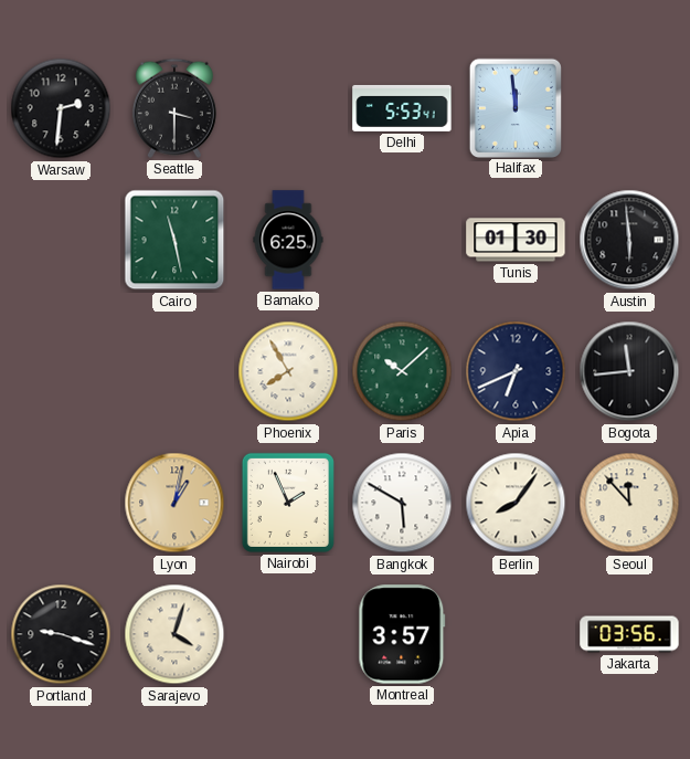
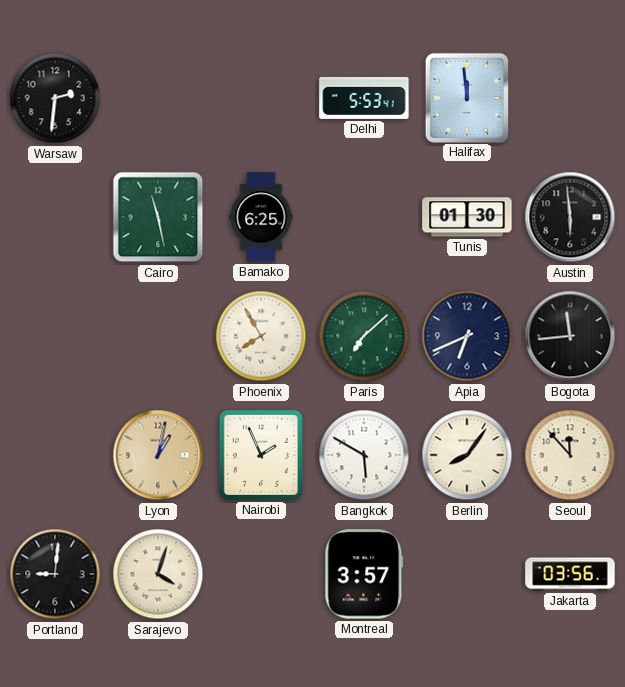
Seattle: 3:30 -> none (174, 108)
Paris: 10:08 -> 7:08 (364, 336)
Portland: 9:18 -> 9:01 (55, 574)
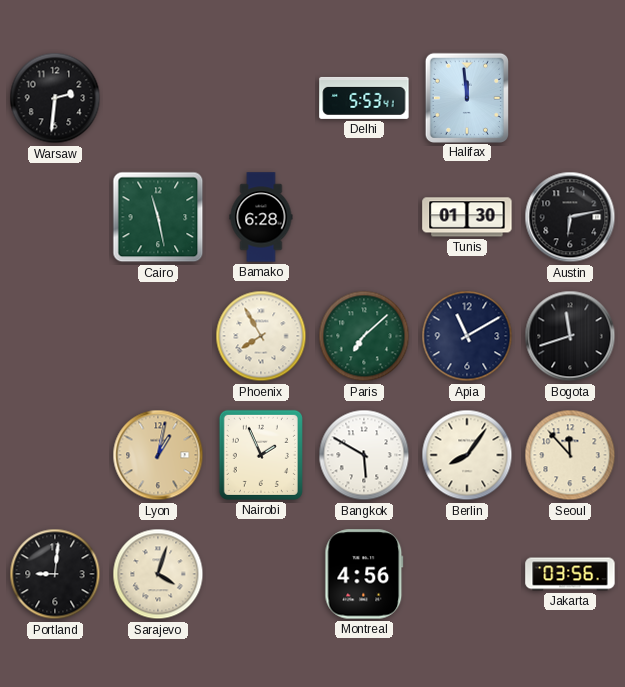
Bamako: 6:25 -> 6:28 (261, 217)
Austin: 5:59 -> 6:13 (570, 217)
Apia: 6:41 -> 11:10 (467, 336)
Bogota: 11:44 -> 11:42 (570, 336)
Montreal: 3:57 -> 4:56 (364, 574)
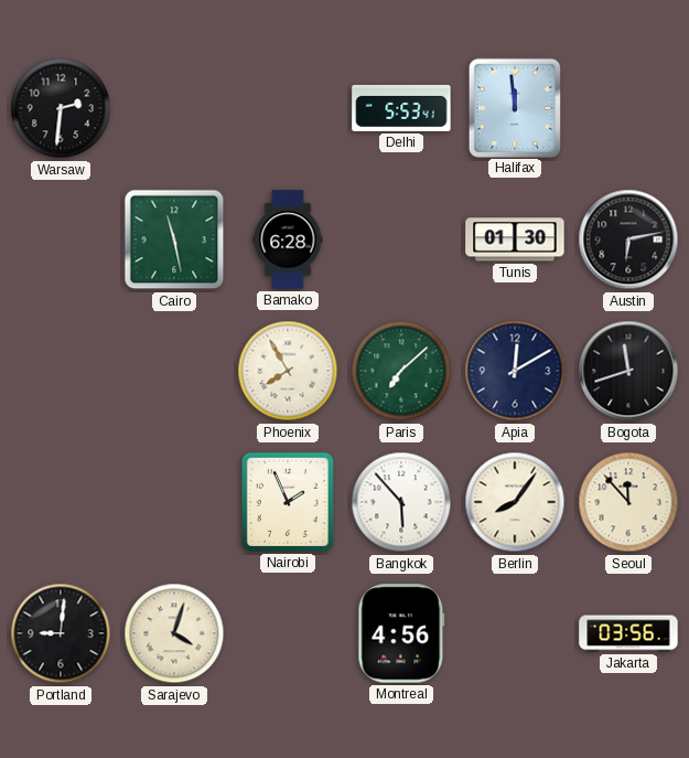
Apia: 11:10 -> 12:10 (515, 371)
Lyon: 1:02 -> none (158, 455)
Bangkok: 5:50 -> 5:53 (401, 502)
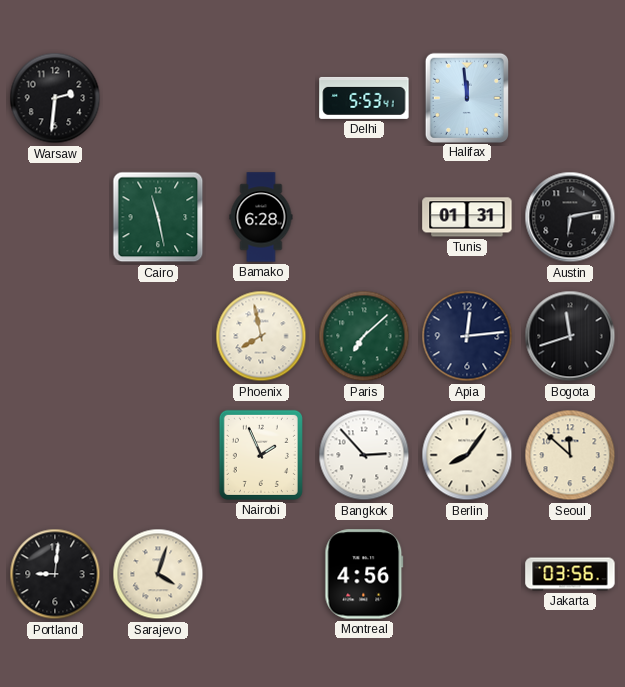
Tunis: 01:30 -> 01:31 (467, 217)
Phoenix: 7:55 -> 7:58 (261, 336)
Apia: 12:10 -> 12:14 (467, 336)
Bangkok: 5:53 -> 2:53 (364, 455)
Seoul: 11:53 -> 11:52 (570, 455)
